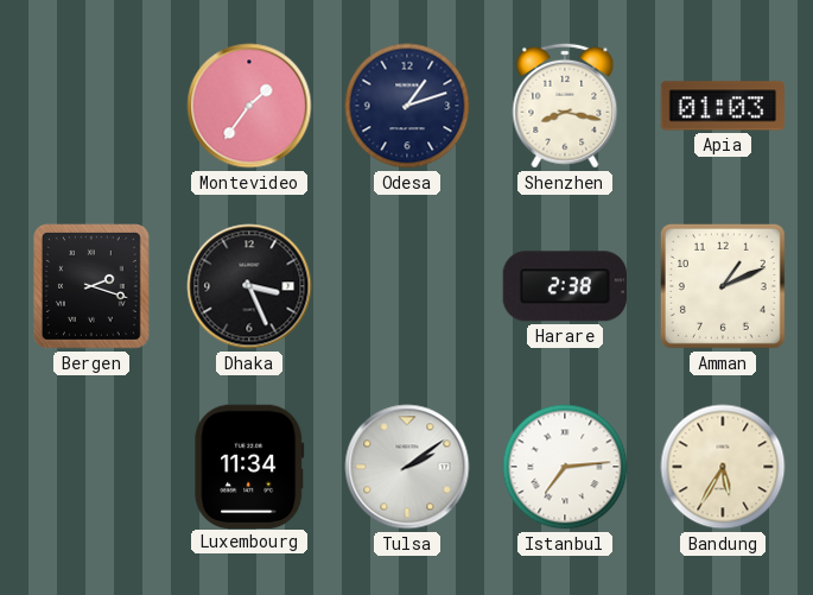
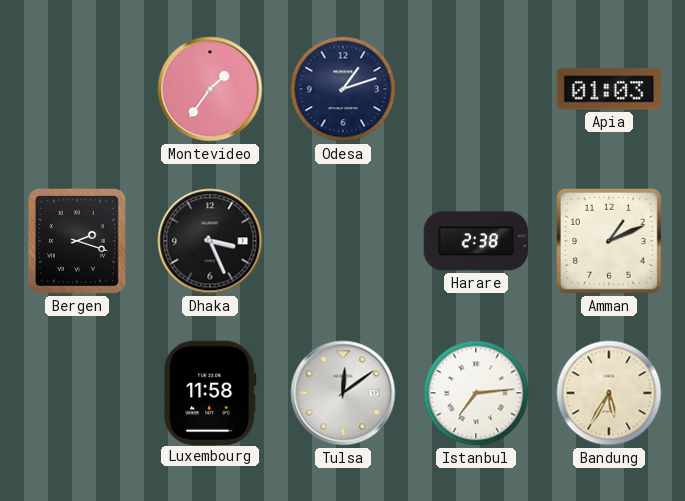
Shenzhen: 8:17 -> none (565, 106)
Luxembourg: 11:34 -> 11:58 (210, 392)
Tulsa: 2:09 -> 12:09 (343, 393)
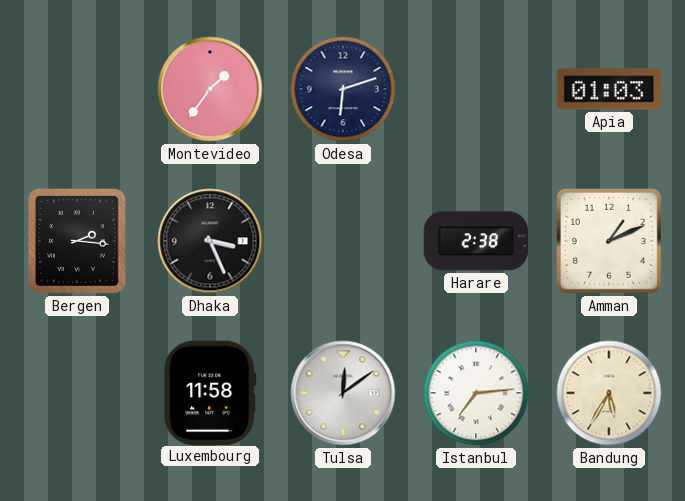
Odesa: 1:12 -> 6:12 (343, 89)
Bergen: 2:18 -> 2:16 (77, 242)
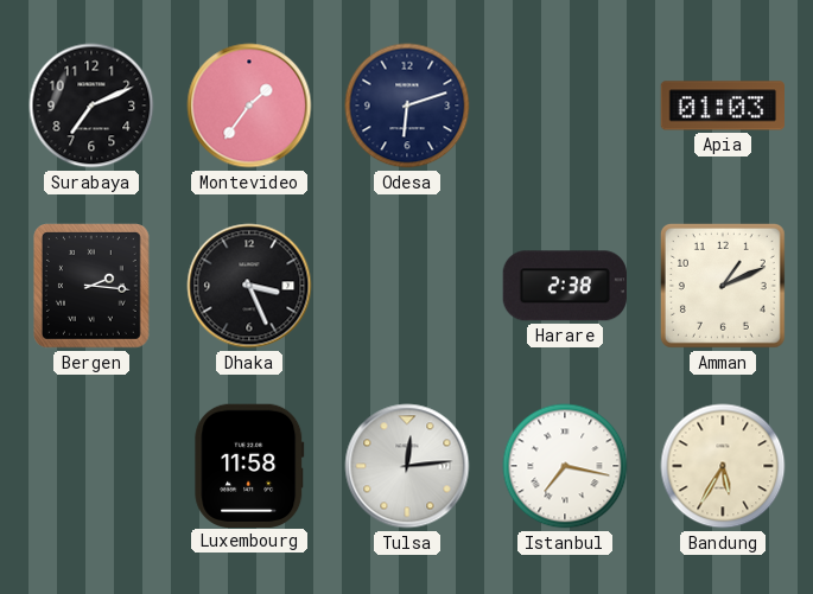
Surabaya: none -> 7:11 (91, 106)
Tulsa: 12:09 -> 12:14 (407, 466)
Istanbul: 7:14 -> 7:17 (565, 466)
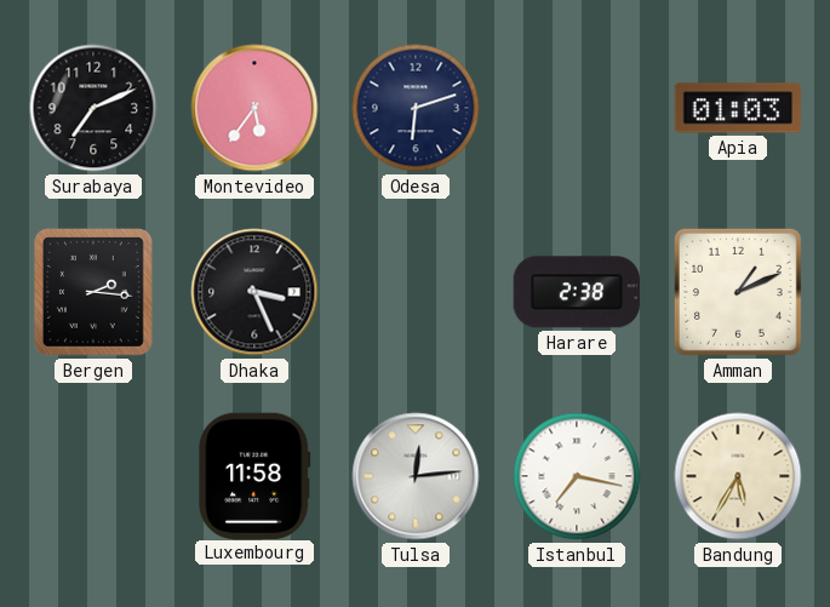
Montevideo: 1:36 -> 5:36 (254, 108)
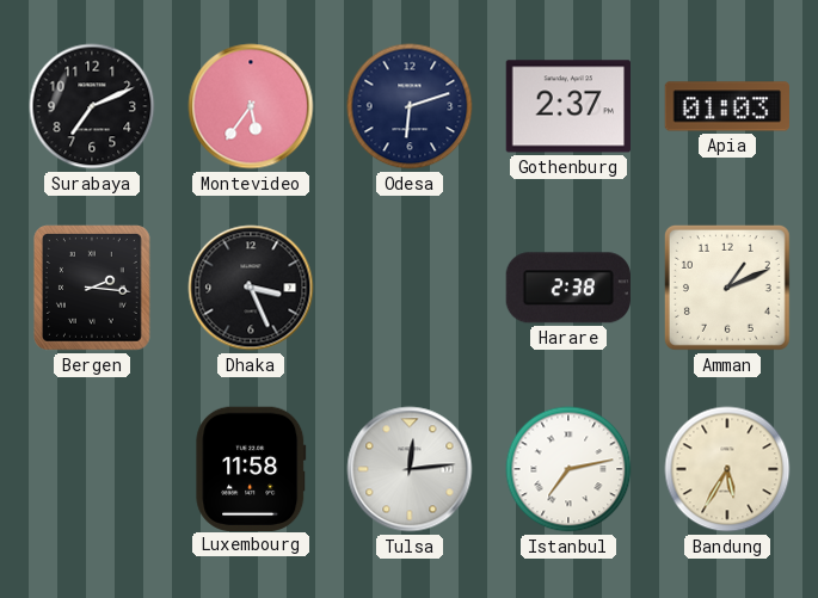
Gothenburg: none -> 2:37 (567, 106)
Istanbul: 7:17 -> 7:13 (568, 469)
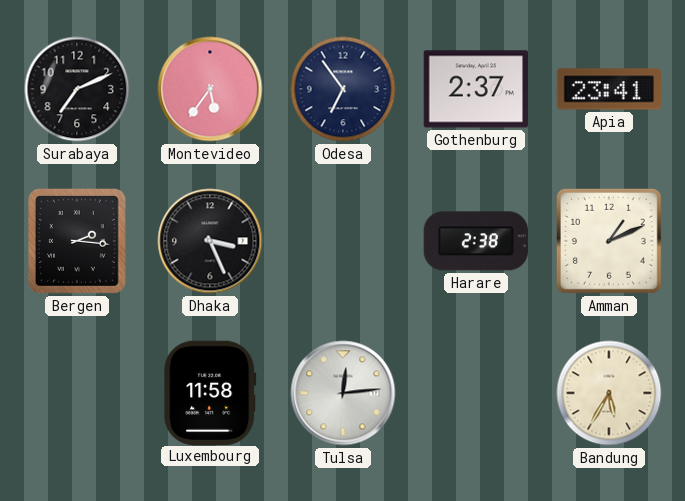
Odesa: 6:12 -> 6:54 (343, 89)
Apia: 01:03 -> 23:41 (608, 89)
Istanbul: 7:13 -> none (568, 469)
